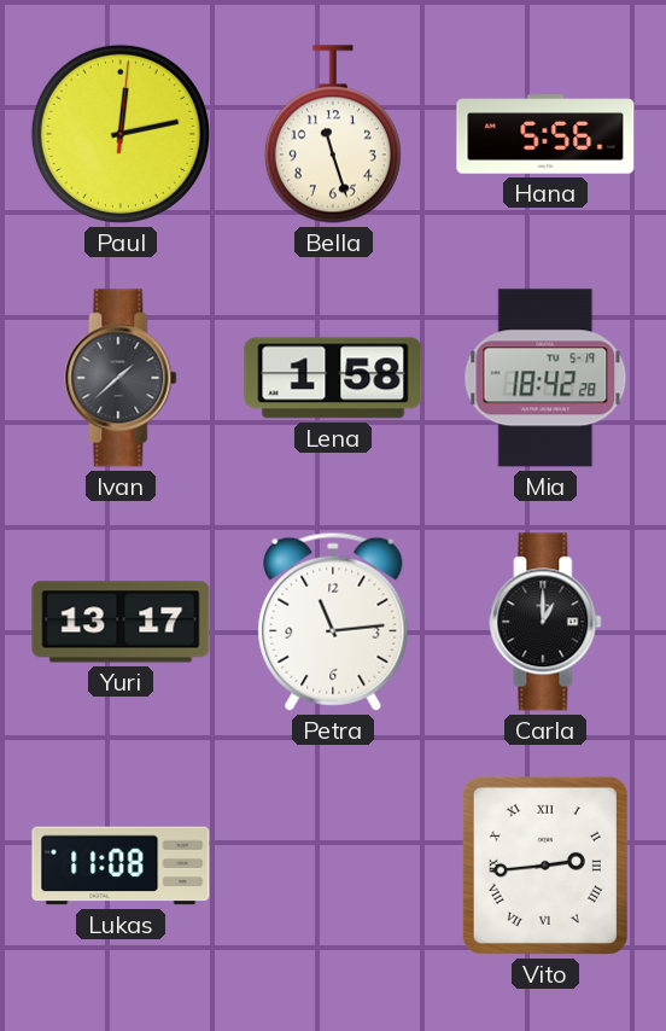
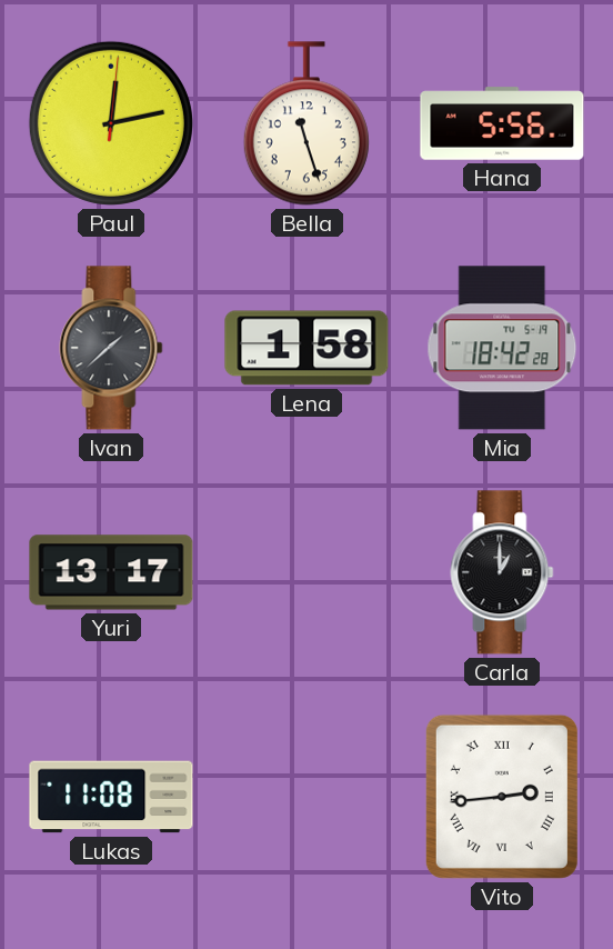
Petra: 11:14 -> none (333, 622)
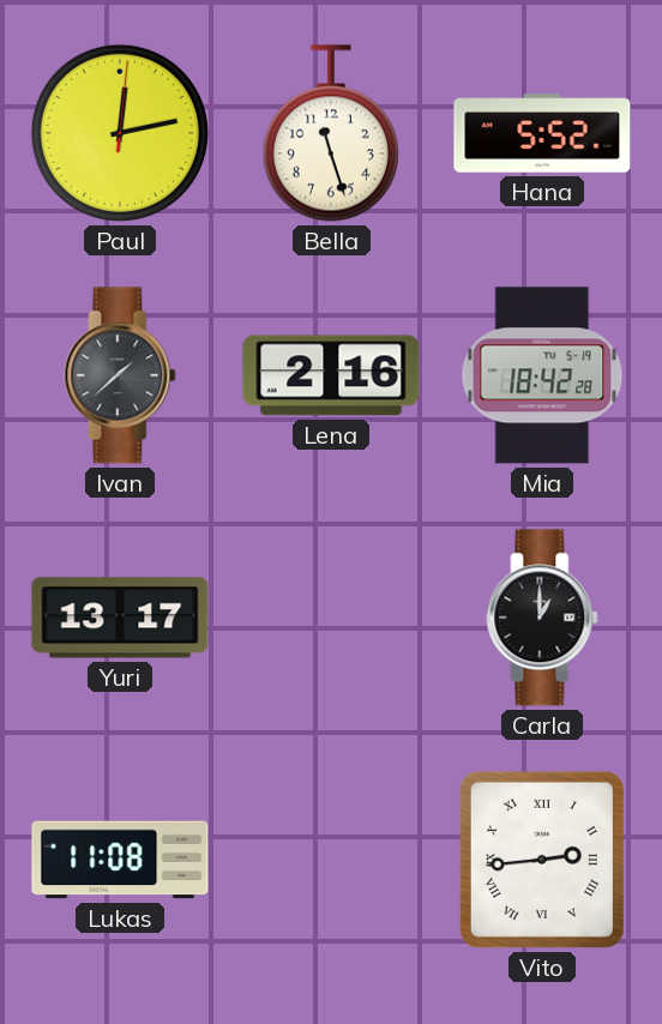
Hana: 5:56 -> 5:52 (542, 133)
Lena: 1:58 -> 2:16 (331, 375)
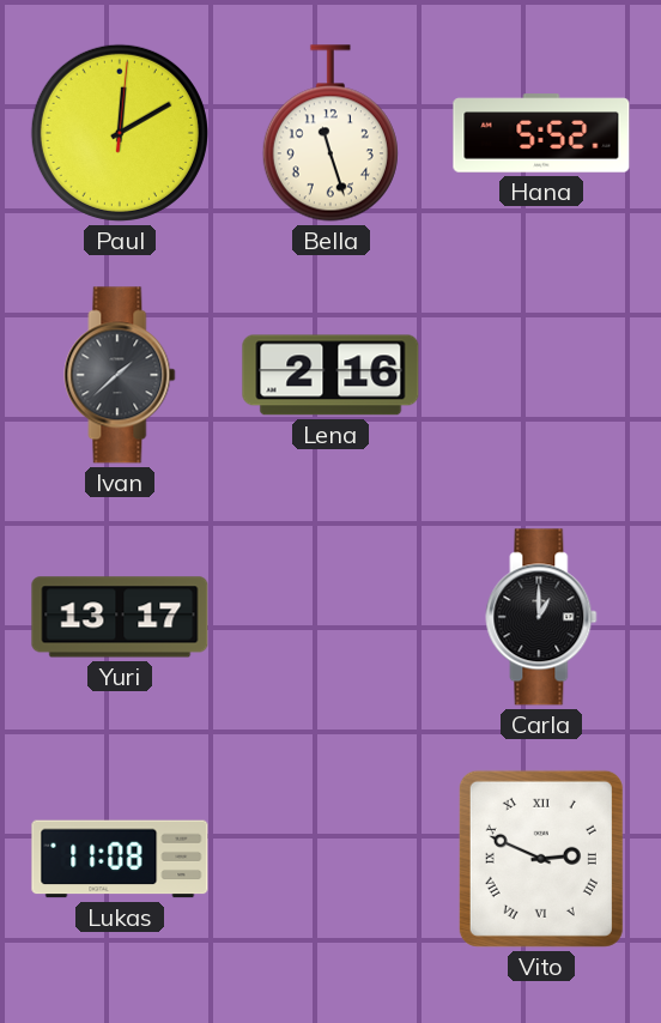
Paul: 12:13 -> 12:10 (120, 133)
Mia: 18:42 -> none (542, 375)
Vito: 2:44 -> 2:49 (541, 859)
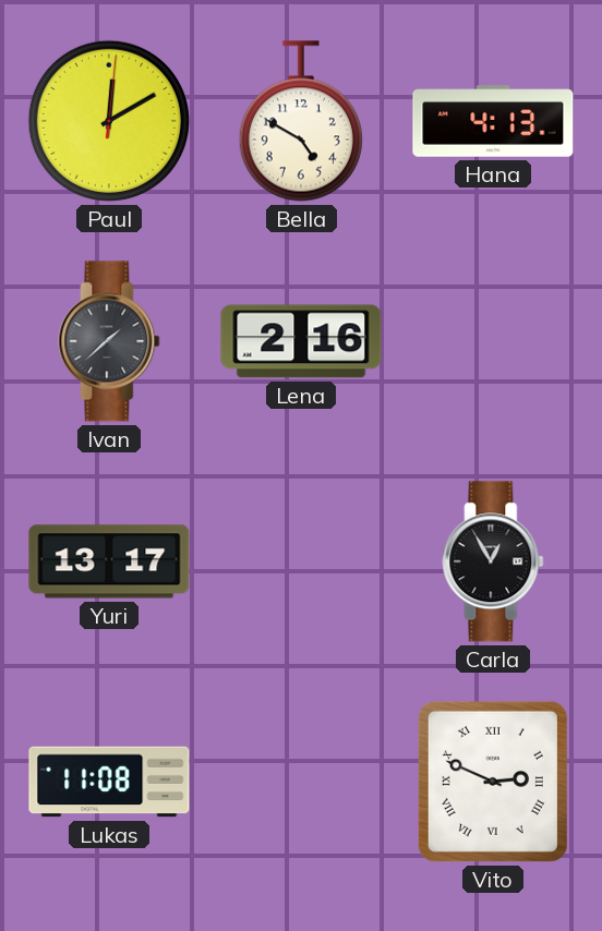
Bella: 11:27 -> 4:50 (301, 121)
Hana: 5:52 -> 4:13 (493, 121)
Carla: 1:00 -> 12:55 (493, 561)
